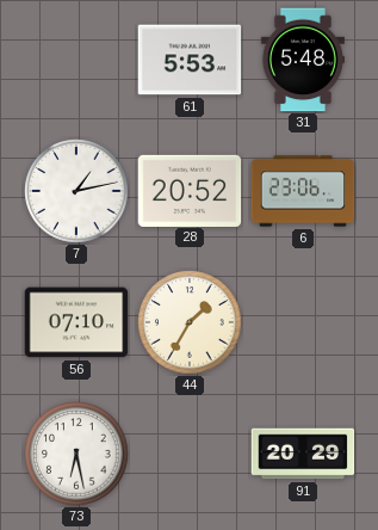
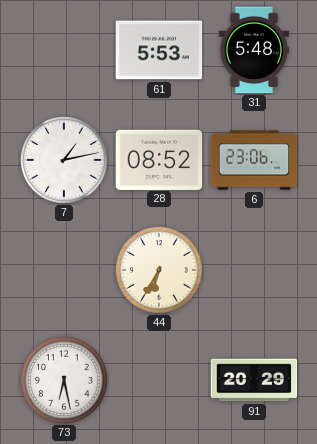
28: 20:52 -> 08:52 (159, 159)
56: 07:10 -> none (76, 322)
44: 1:35 -> 6:35 (159, 270)
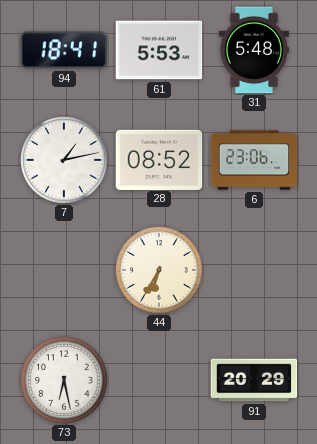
94: none -> 18:41 (64, 50)
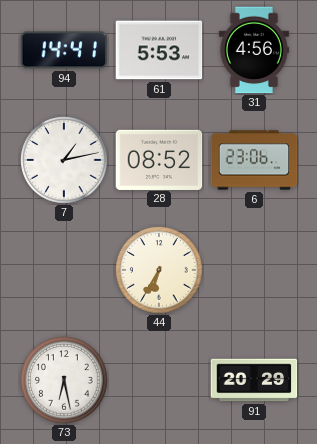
94: 18:41 -> 14:41 (64, 50)
31: 5:48 -> 4:56 (254, 50)
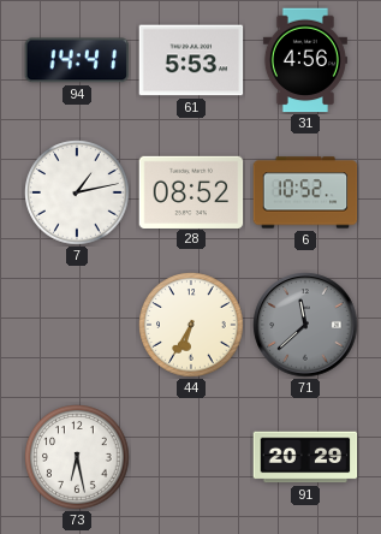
6: 23:06 -> 10:52 (305, 192)
71: none -> 11:38 (305, 325)
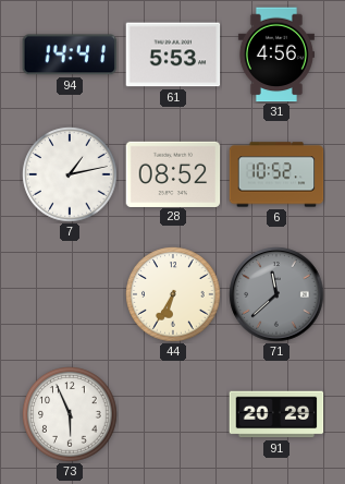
73: 6:28 -> 5:56 (70, 414)
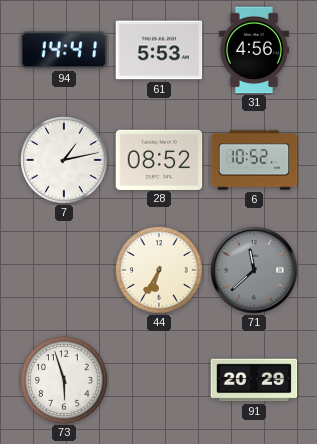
73: 5:56 -> 5:57 (64, 380)
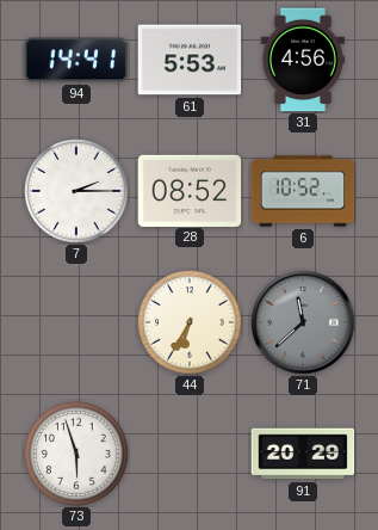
7: 1:13 -> 2:15 (76, 191)
